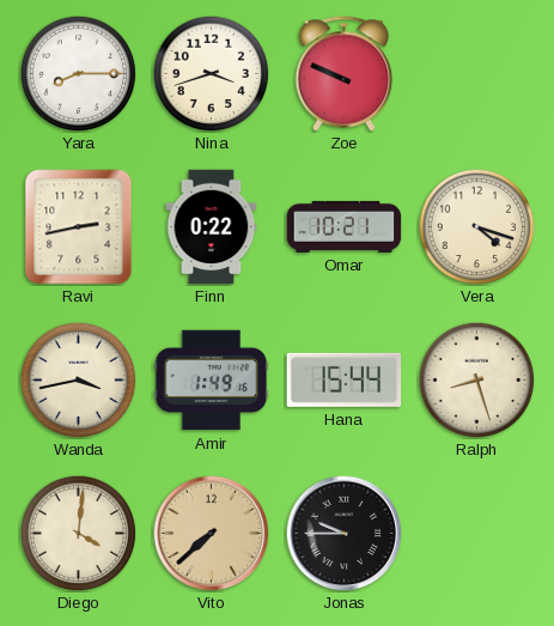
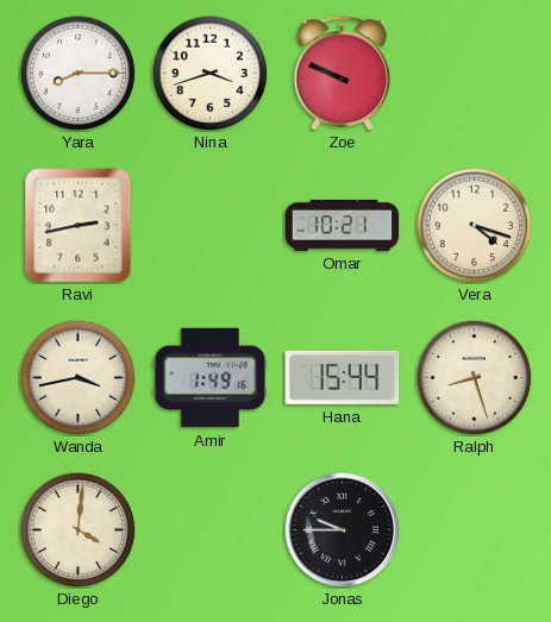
Finn: 0:22 -> none (212, 227)
Vito: 7:38 -> none (212, 534)
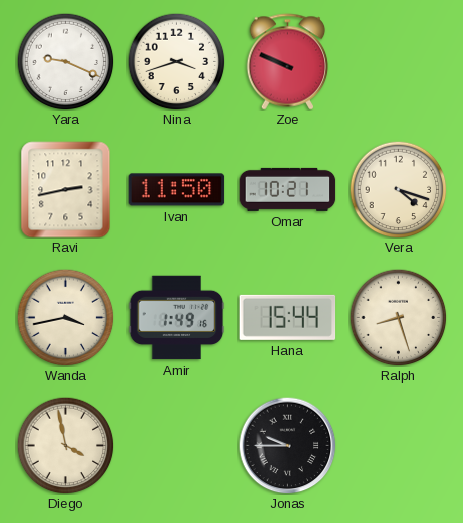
Yara: 8:15 -> 9:19 (65, 61)
Ivan: none -> 11:50 (177, 190)
Diego: 4:01 -> 3:58 (65, 445)
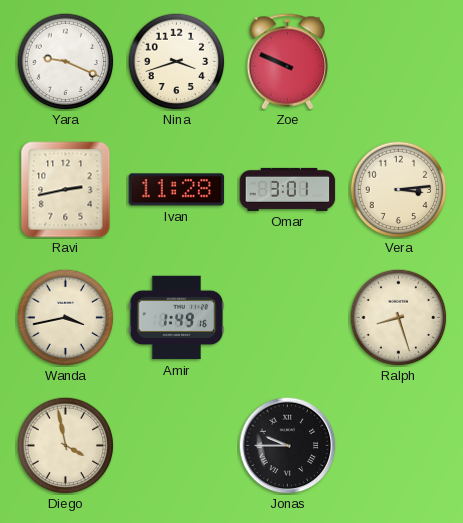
Ivan: 11:50 -> 11:28 (177, 190)
Omar: 10:21 -> 3:01 (288, 189)
Vera: 4:18 -> 3:14 (398, 189)
Hana: 15:44 -> none (288, 317)
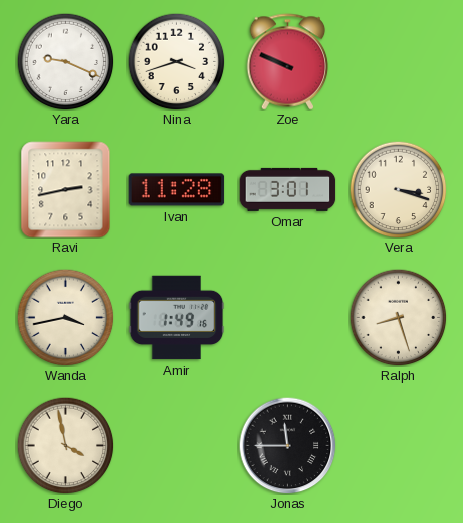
Vera: 3:14 -> 3:18 (398, 189)
Jonas: 9:45 -> 11:45 (288, 446)
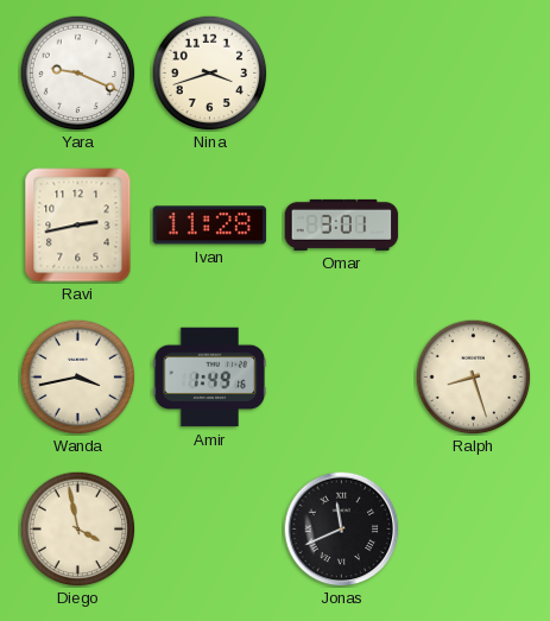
Zoe: 9:49 -> none (288, 62)
Vera: 3:18 -> none (398, 189)
Jonas: 11:45 -> 11:41 (342, 530)
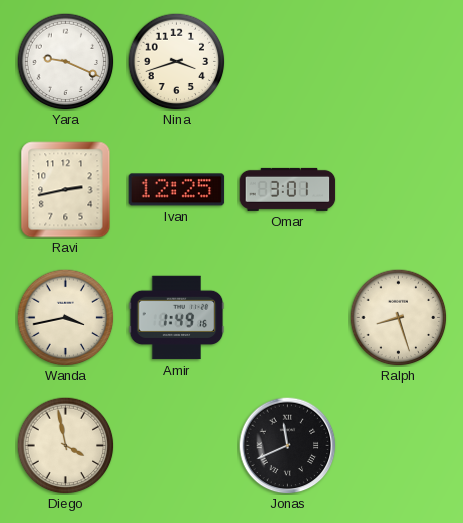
Ivan: 11:28 -> 12:25 (177, 190)
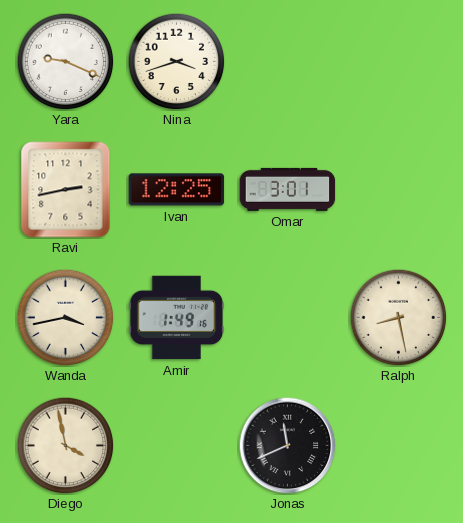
Ralph: 8:27 -> 8:28 (398, 317)
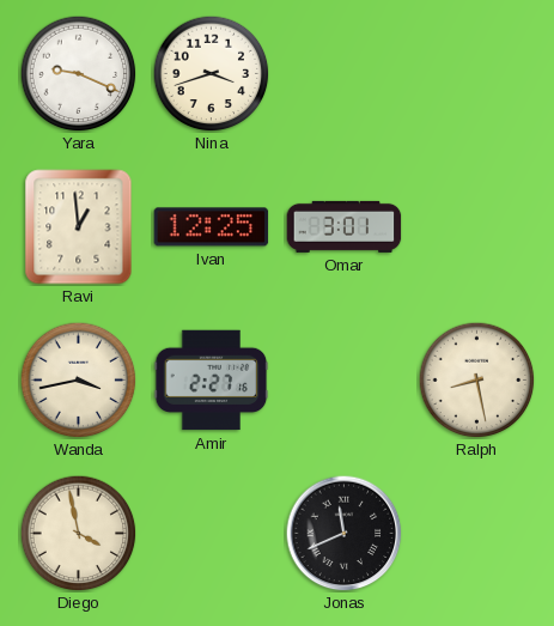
Ravi: 2:43 -> 12:59 (79, 227)
Amir: 1:49 -> 2:27 (212, 381)
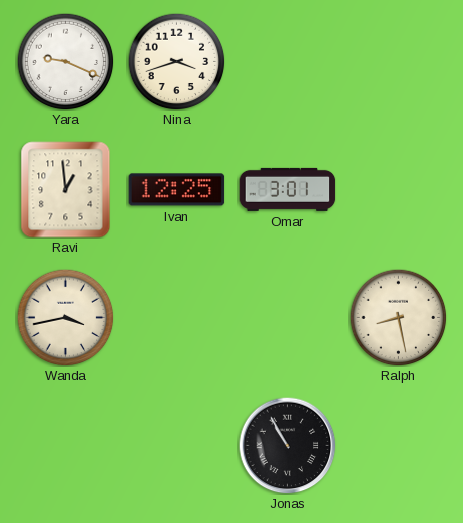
Amir: 2:27 -> none (212, 381)
Diego: 3:58 -> none (78, 533)
Jonas: 11:41 -> 10:55 (288, 446)
